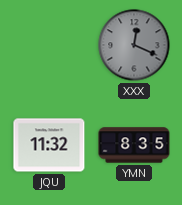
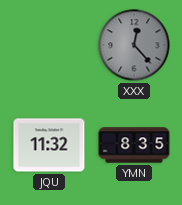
XXX: 12:19 -> 12:23 (134, 45)
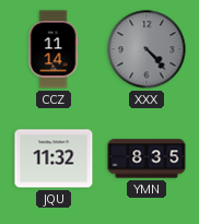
CCZ: none -> 11:14 (54, 49)
XXX: 12:23 -> 4:23 (147, 49)
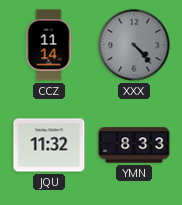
YMN: 8:35 -> 8:33 (134, 145)
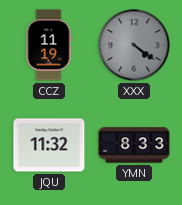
CCZ: 11:14 -> 11:19 (49, 45)
XXX: 4:23 -> 4:21 (134, 45)
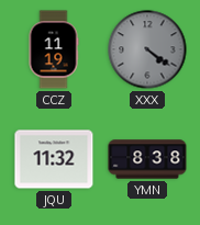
YMN: 8:33 -> 8:38 (147, 159)
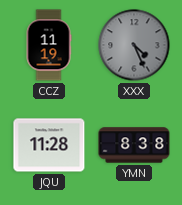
XXX: 4:21 -> 4:26 (134, 45)
JQU: 11:32 -> 11:28 (49, 145)
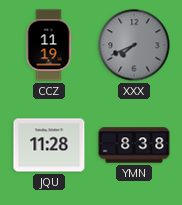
XXX: 4:26 -> 7:41 (134, 45)
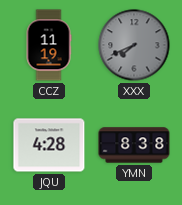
JQU: 11:28 -> 4:28 (49, 145)
